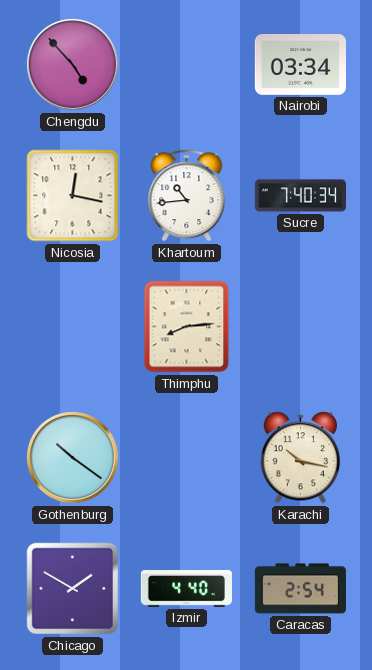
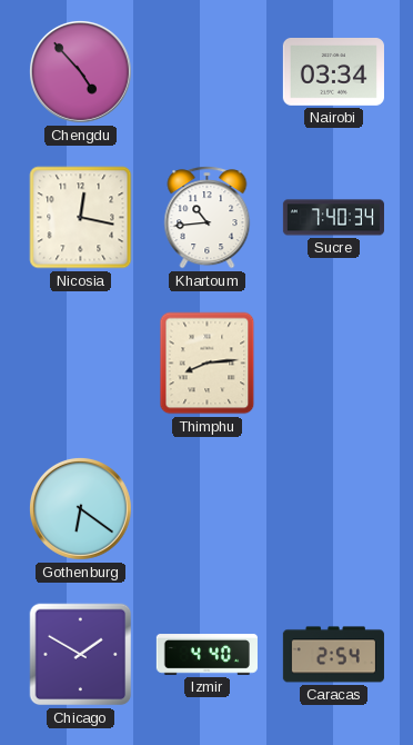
Gothenburg: 10:21 -> 6:21 (80, 508)
Karachi: 10:17 -> none (300, 458)
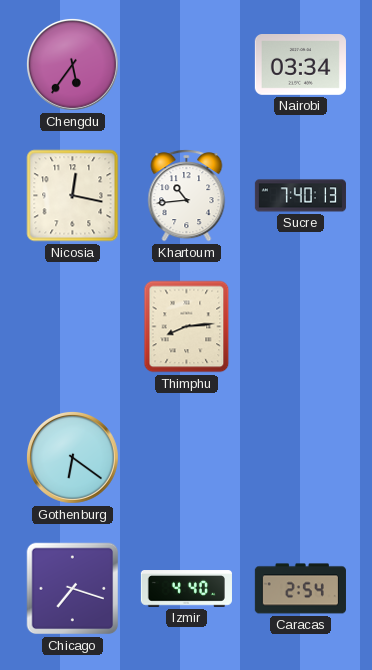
Chengdu: 4:53 -> 5:36 (72, 64)
Sucre: 7:40:34 -> 7:40:13 (300, 196)
Chicago: 1:50 -> 7:18 (73, 589)
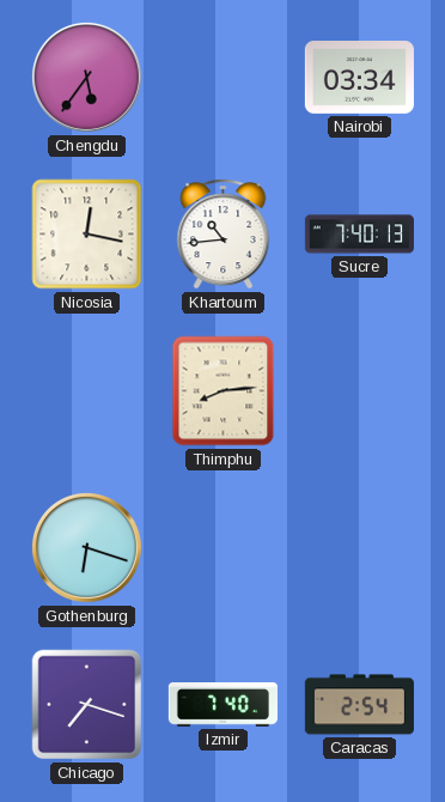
Gothenburg: 6:21 -> 6:18 (86, 547)
Izmir: 4:40 -> 7:40 (222, 705)
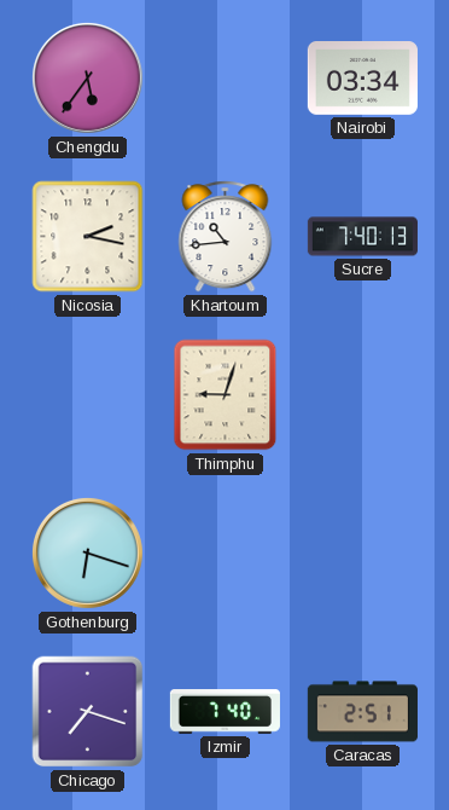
Nicosia: 12:17 -> 2:17 (88, 237)
Thimphu: 8:14 -> 9:03 (226, 395)
Caracas: 2:54 -> 2:51 (362, 712)
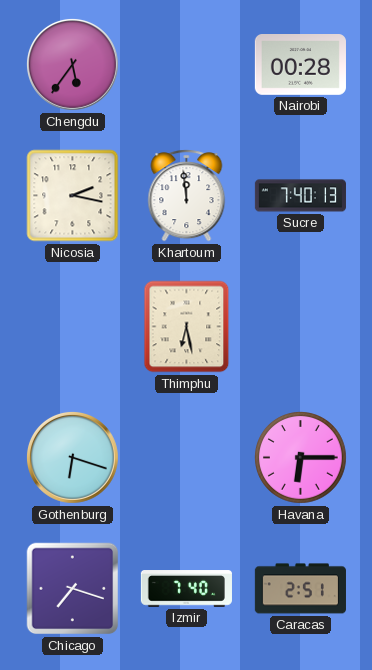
Nairobi: 03:34 -> 00:28 (300, 65)
Khartoum: 10:44 -> 11:59 (187, 196)
Thimphu: 9:03 -> 6:28 (187, 327)
Havana: none -> 6:15 (301, 458)
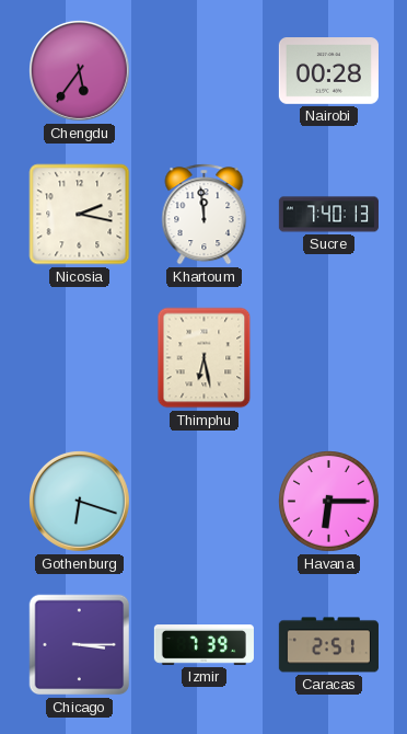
Chicago: 7:18 -> 3:15 (80, 645)
Izmir: 7:40 -> 7:39 (203, 645)
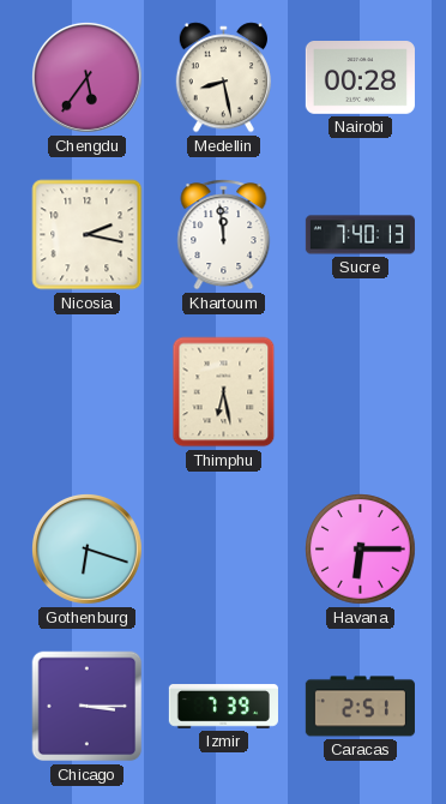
Medellin: none -> 8:28 (223, 78)
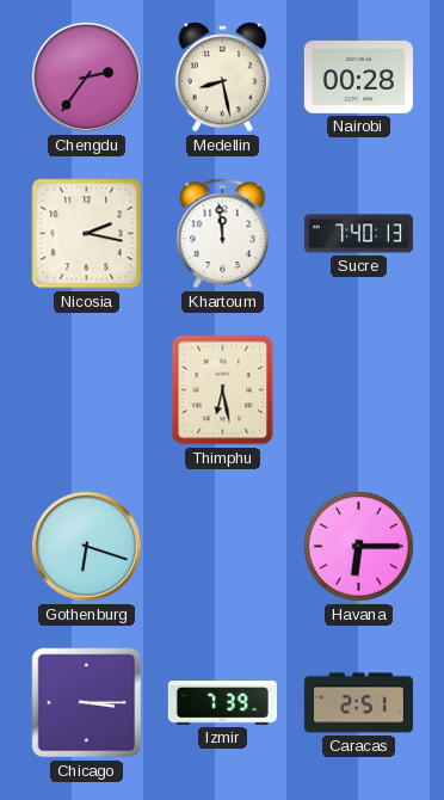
Chengdu: 5:36 -> 2:36 (86, 76)
